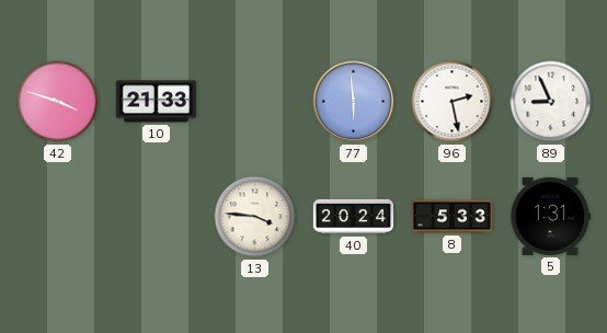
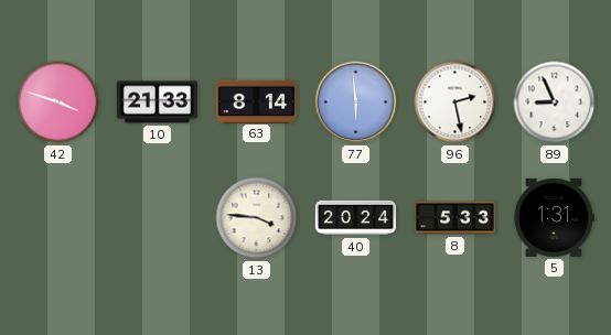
63: none -> 8:14 (256, 101)
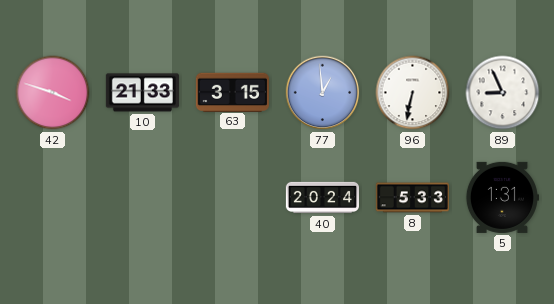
63: 8:14 -> 3:15 (232, 92)
77: 5:59 -> 12:59 (323, 93)
96: 2:28 -> 6:32 (413, 93)
13: 3:46 -> none (257, 218)
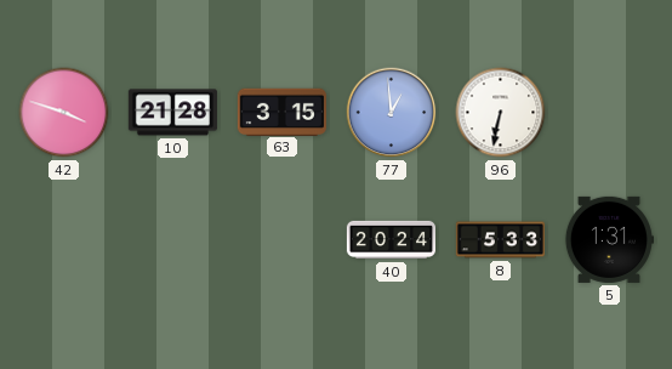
10: 21:33 -> 21:28 (172, 113)
89: 8:56 -> none (503, 93)
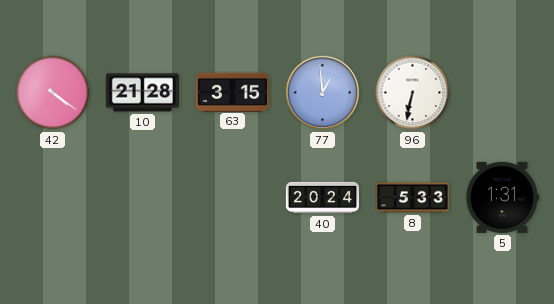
42: 3:48 -> 4:21 (53, 93)
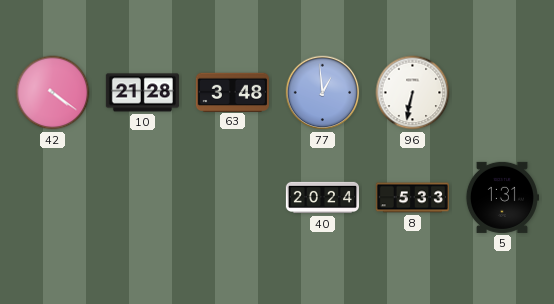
63: 3:15 -> 3:48 (232, 92)
